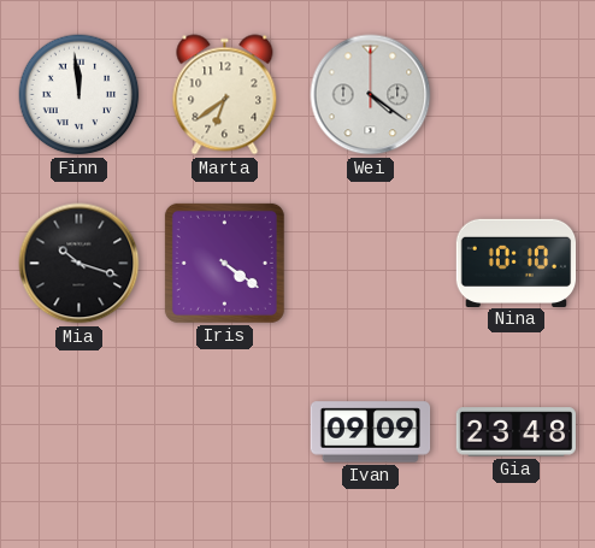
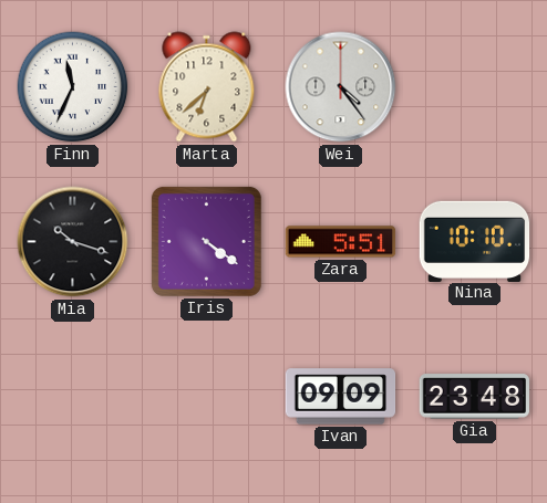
Finn: 11:59 -> 11:34 (73, 87)
Marta: 6:39 -> 6:38 (207, 87)
Wei: 4:21 -> 4:24 (341, 87)
Zara: none -> 5:51 (341, 242)
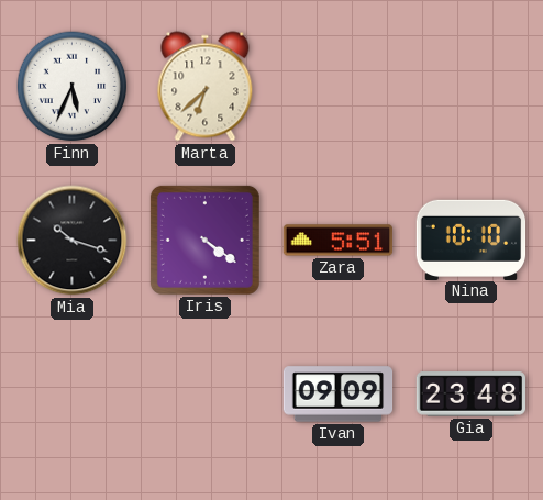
Finn: 11:34 -> 5:34 (73, 87)
Wei: 4:24 -> none (341, 87)
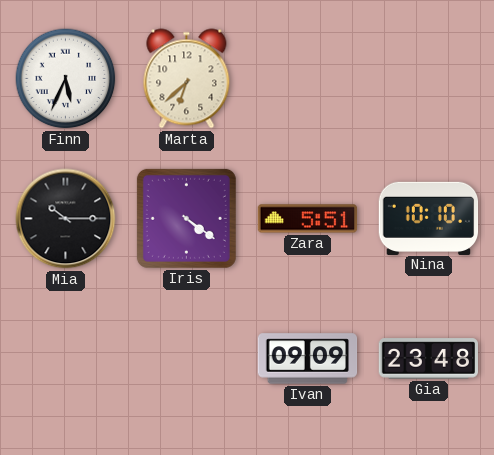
Mia: 10:18 -> 10:15 (66, 219)
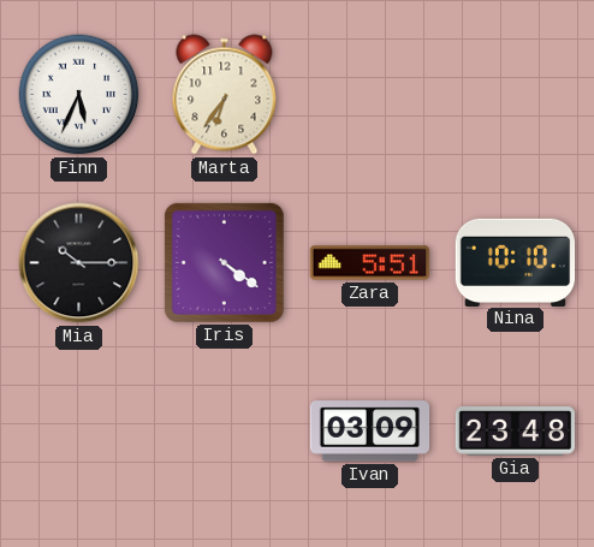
Marta: 6:38 -> 6:36 (225, 95)
Ivan: 09:09 -> 03:09 (370, 432)
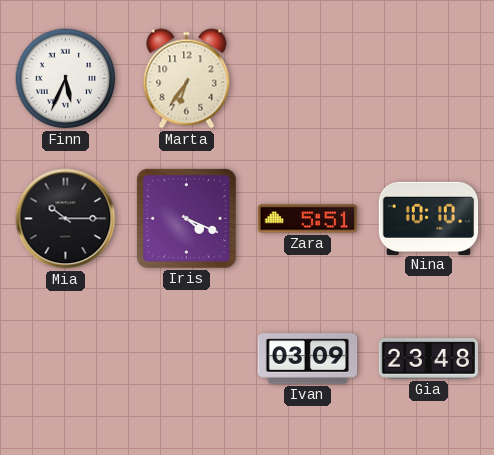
Iris: 4:21 -> 4:19 (186, 218)
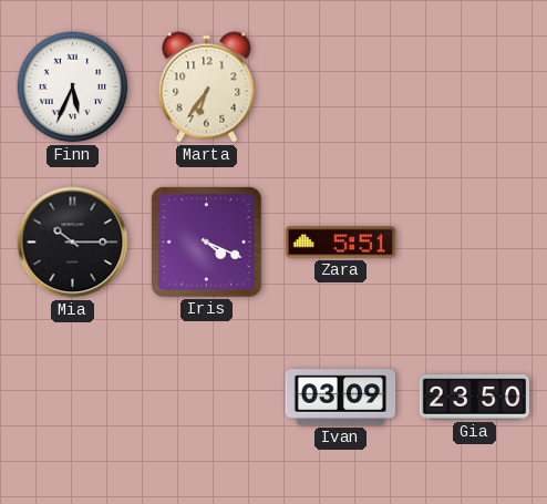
Nina: 10:10 -> none (429, 218)
Gia: 23:48 -> 23:50 (474, 398)
